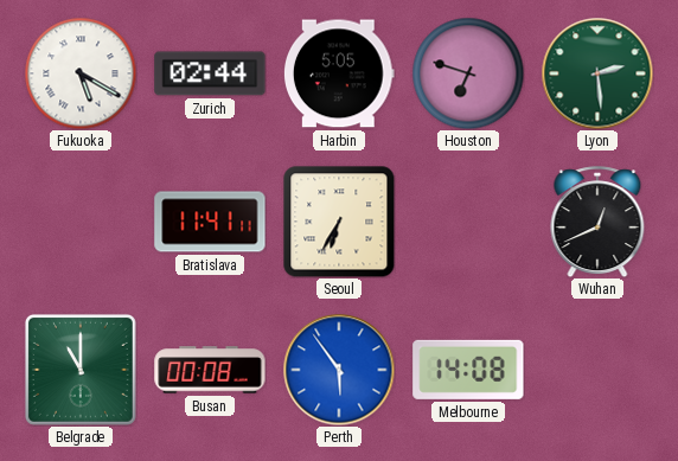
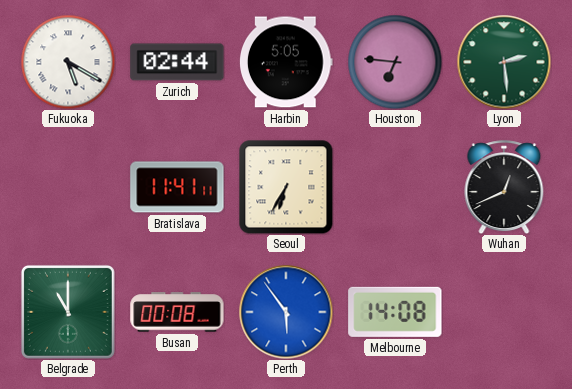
Houston: 6:48 -> 6:46 (395, 62)
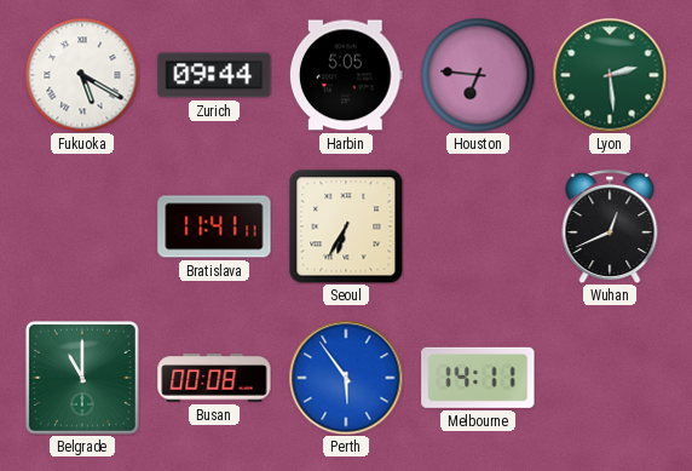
Zurich: 02:44 -> 09:44 (214, 75)
Melbourne: 14:08 -> 14:11 (478, 378)
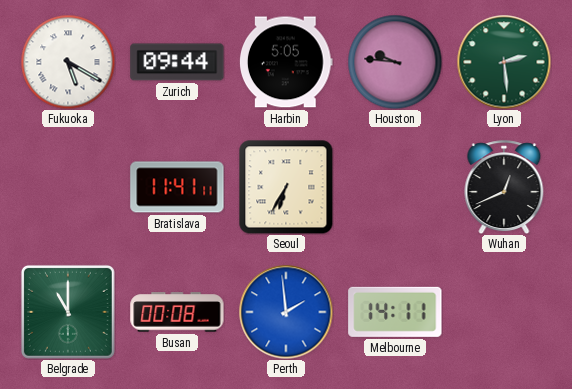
Houston: 6:46 -> 9:46 (395, 62)
Perth: 5:54 -> 1:59 (286, 312)
